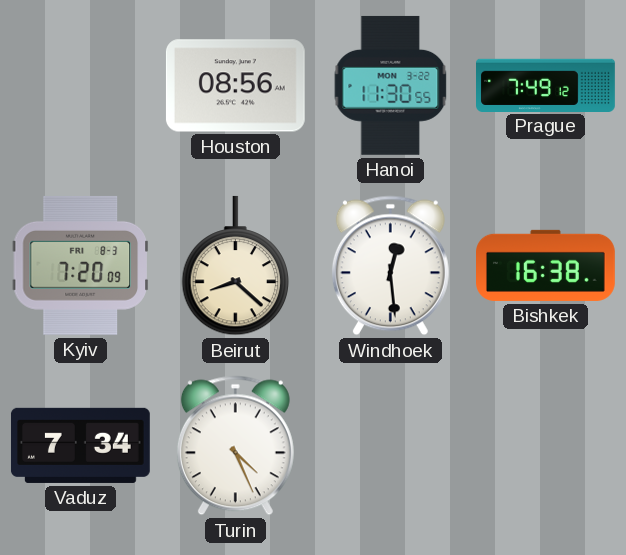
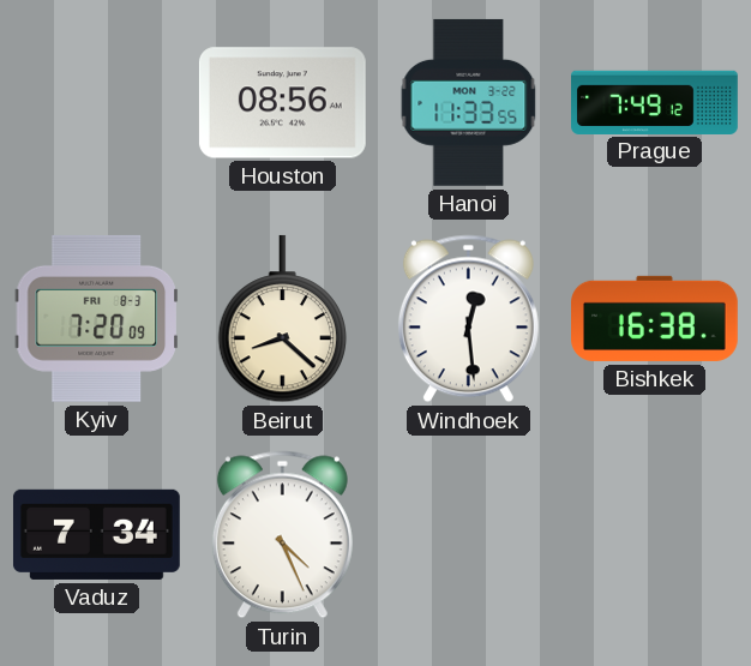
Hanoi: 11:30 -> 11:33 (469, 102)
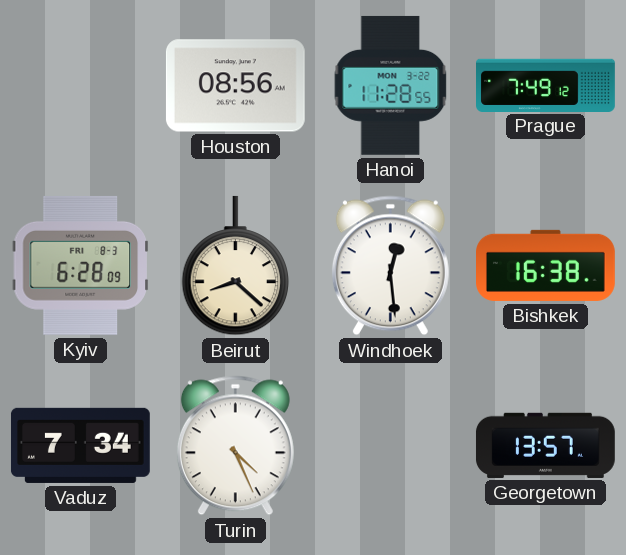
Hanoi: 11:33 -> 11:28 (391, 85)
Kyiv: 7:20 -> 6:28 (80, 265)
Georgetown: none -> 13:57 (545, 445)
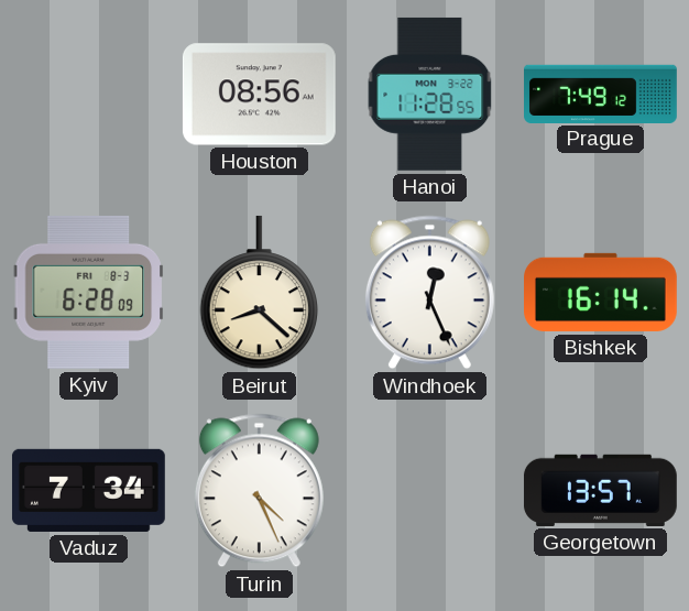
Windhoek: 12:29 -> 12:26 (429, 293)
Bishkek: 16:38 -> 16:14 (601, 292)
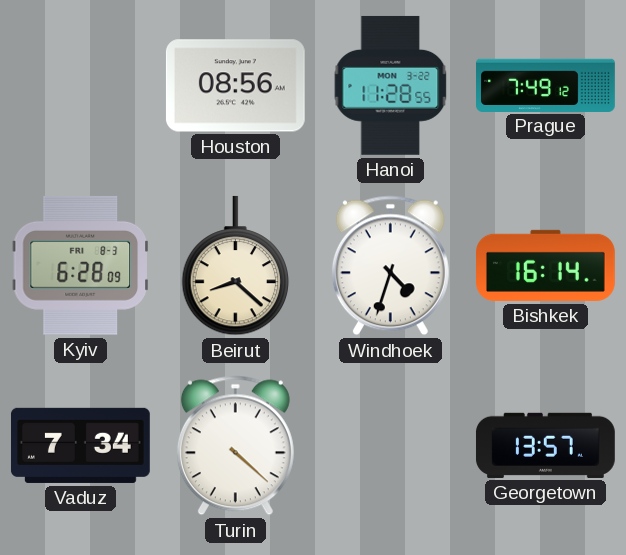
Windhoek: 12:26 -> 4:33 (390, 266)
Turin: 4:26 -> 4:22 (235, 446)
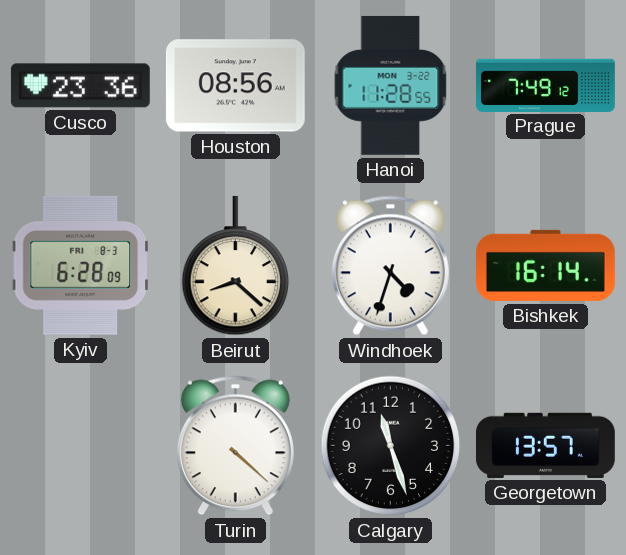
Cusco: none -> 23:36 (80, 86)
Vaduz: 7:34 -> none (80, 445)
Calgary: none -> 11:27 (391, 446)
